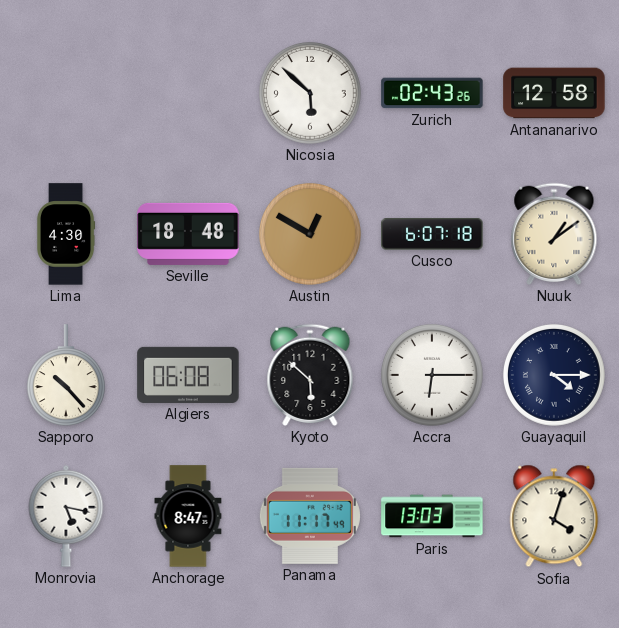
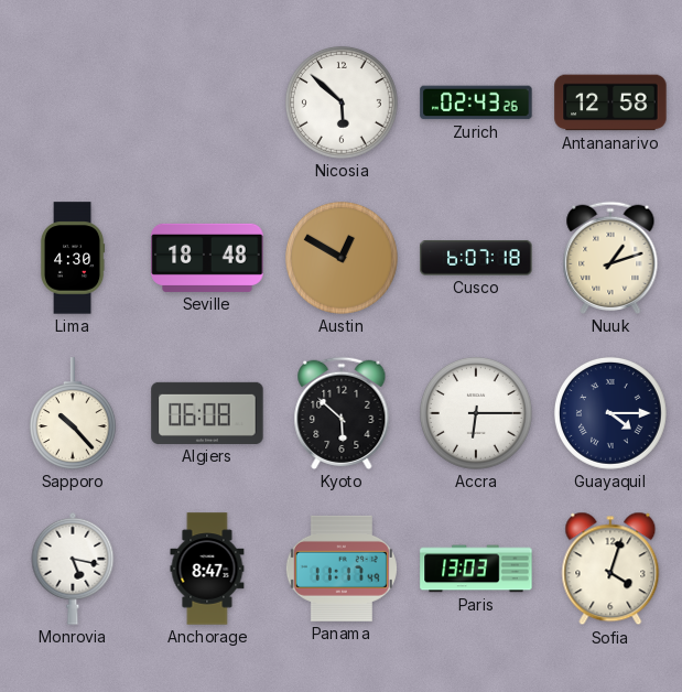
Nuuk: 1:09 -> 1:12 (610, 258)
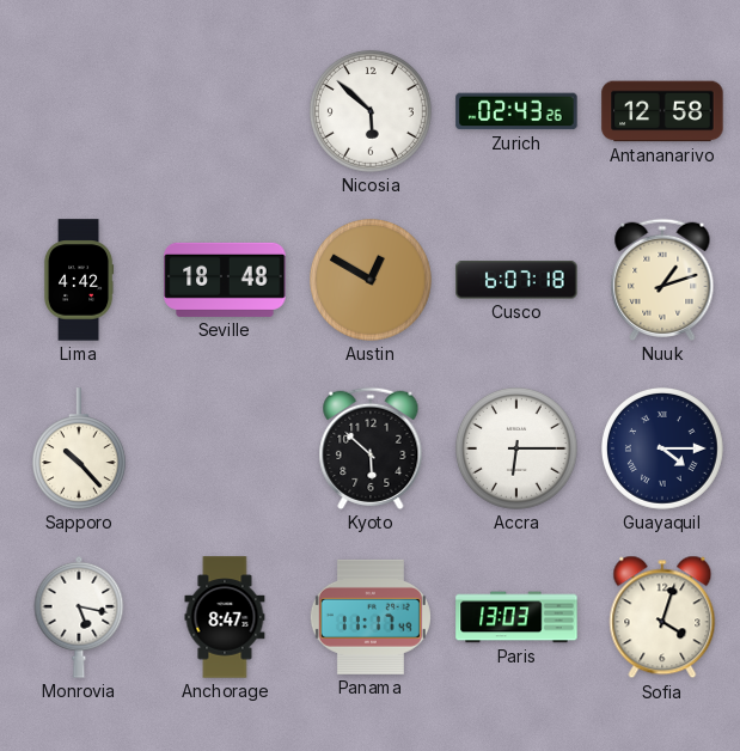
Lima: 4:30 -> 4:42 (79, 280)
Algiers: 06:08 -> none (207, 413)
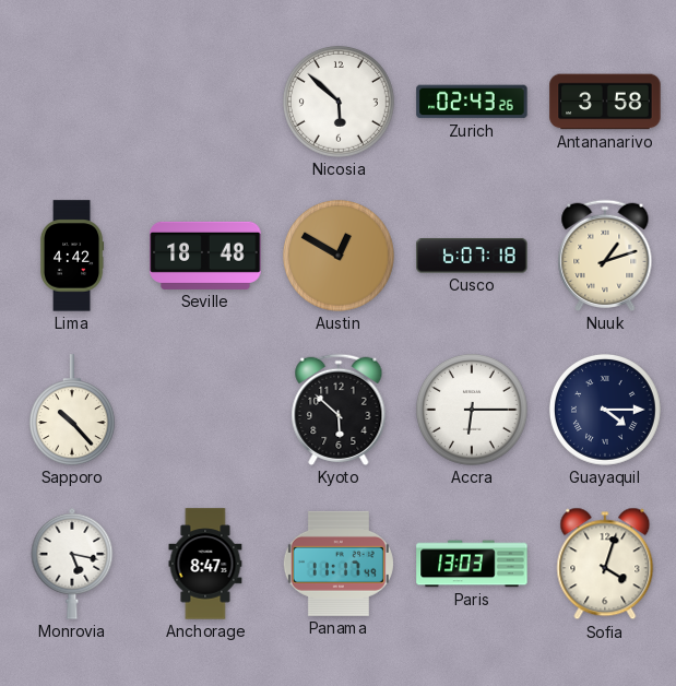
Antananarivo: 12:58 -> 3:58 (605, 102)
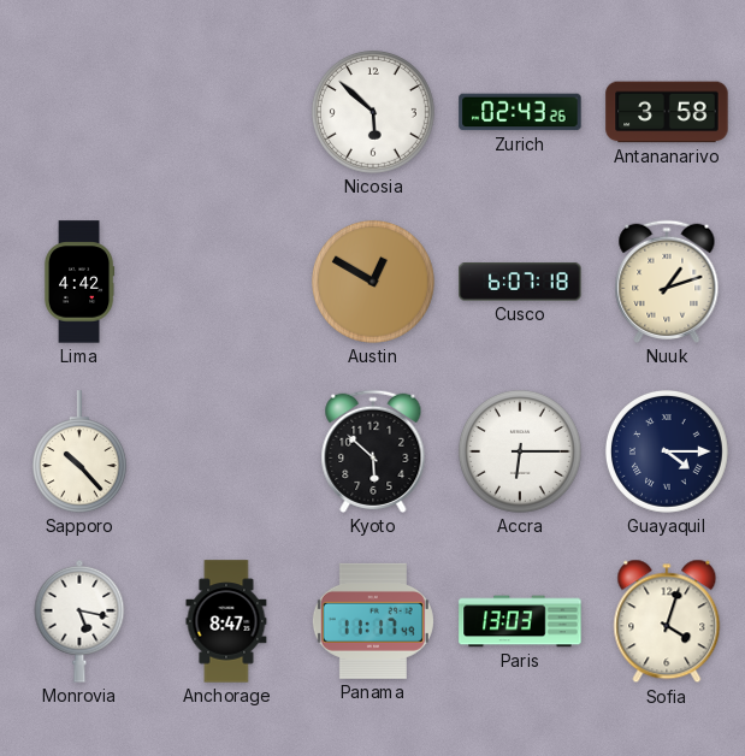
Seville: 18:48 -> none (205, 256)
